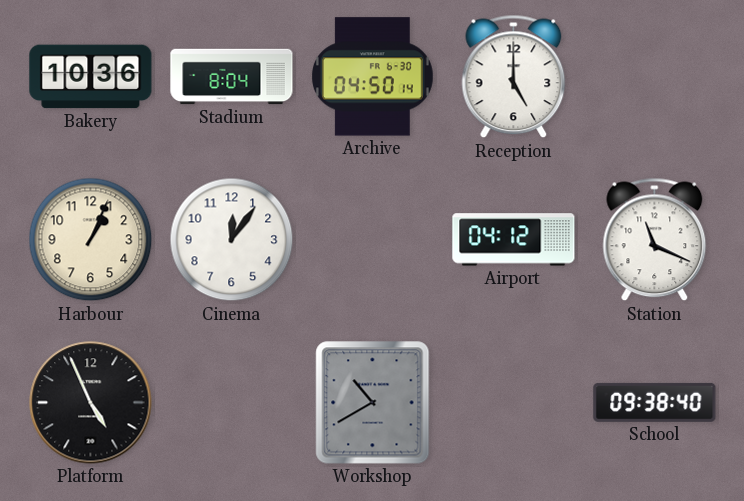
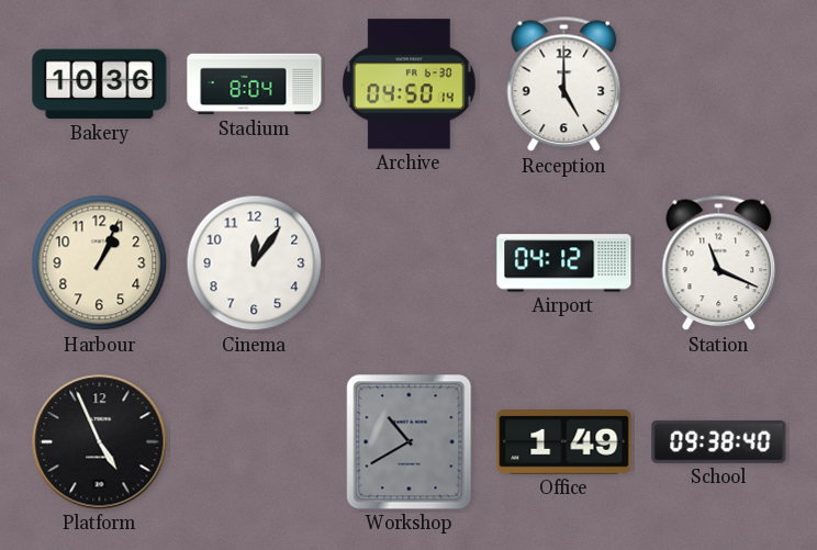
Office: none -> 1:49 (564, 442)
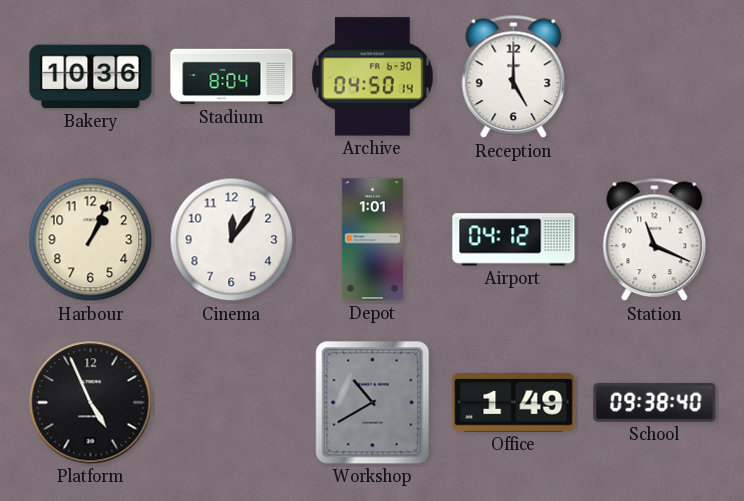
Depot: none -> 1:01 (372, 240)
